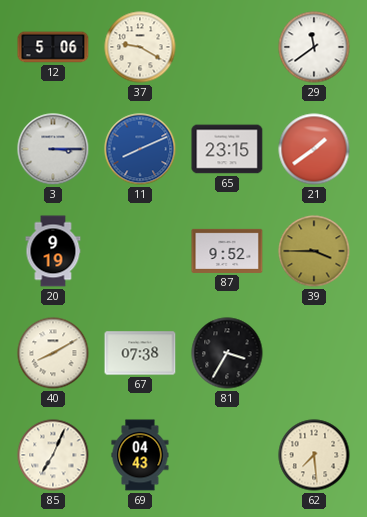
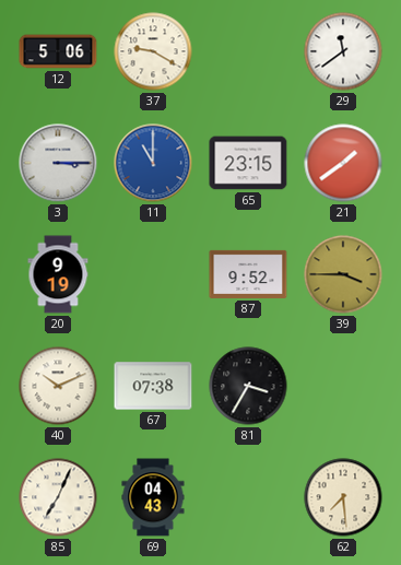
11: 8:11 -> 11:00 (153, 163)
40: 8:10 -> 10:11 (58, 386)
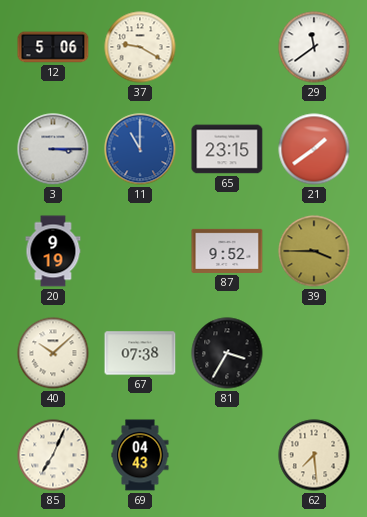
40: 10:11 -> 10:08 (53, 353)
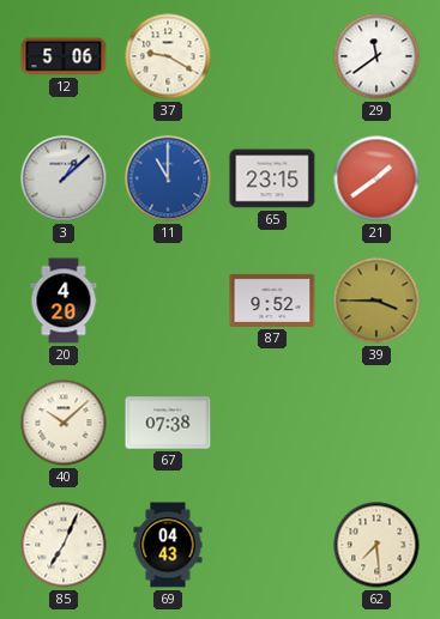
3: 3:15 -> 1:08 (64, 178)
20: 9:19 -> 4:20 (64, 301)
81: 3:35 -> none (227, 353)
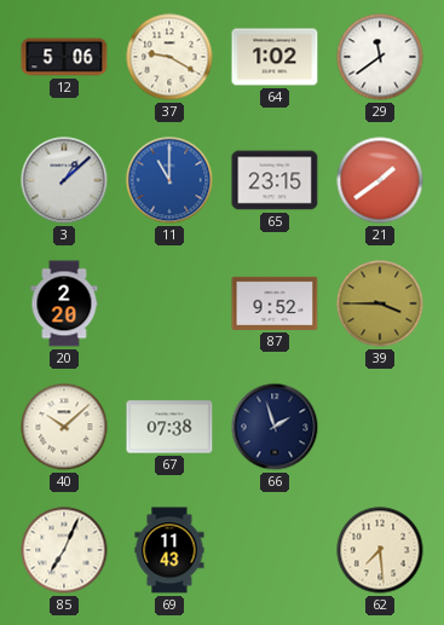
64: none -> 1:02 (275, 57)
20: 4:20 -> 2:20 (64, 303)
66: none -> 1:57 (275, 427)
69: 04:43 -> 11:43 (169, 550)
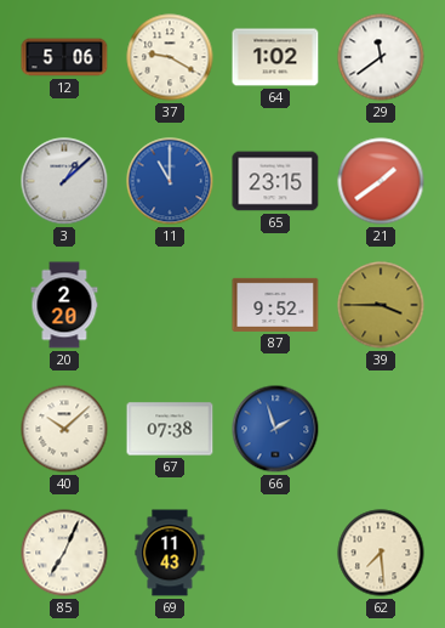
66 dial: navy -> blue (275, 429)
